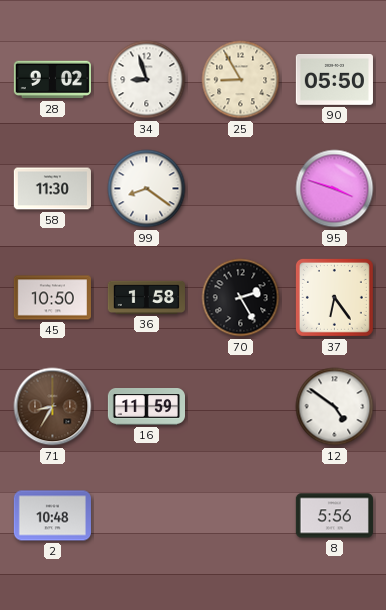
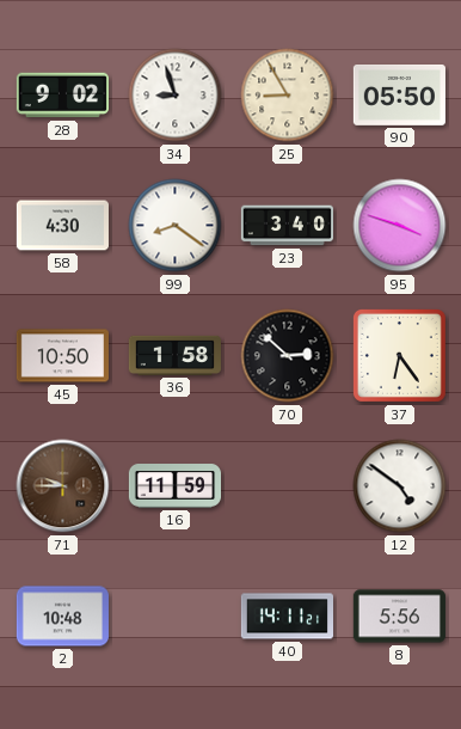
58: 11:30 -> 4:30 (62, 226)
23: none -> 3:40 (287, 226)
70: 2:25 -> 2:52 (288, 356)
71: 8:35 -> 9:45 (63, 486)
40: none -> 14:11 (287, 617)
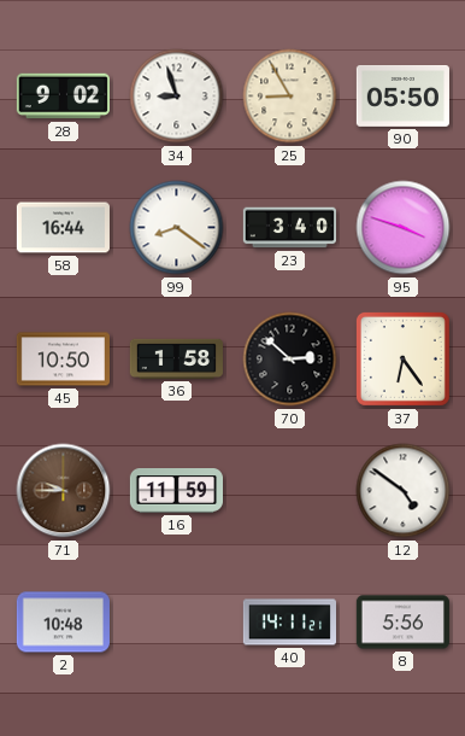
58: 4:30 -> 16:44 (63, 228)
